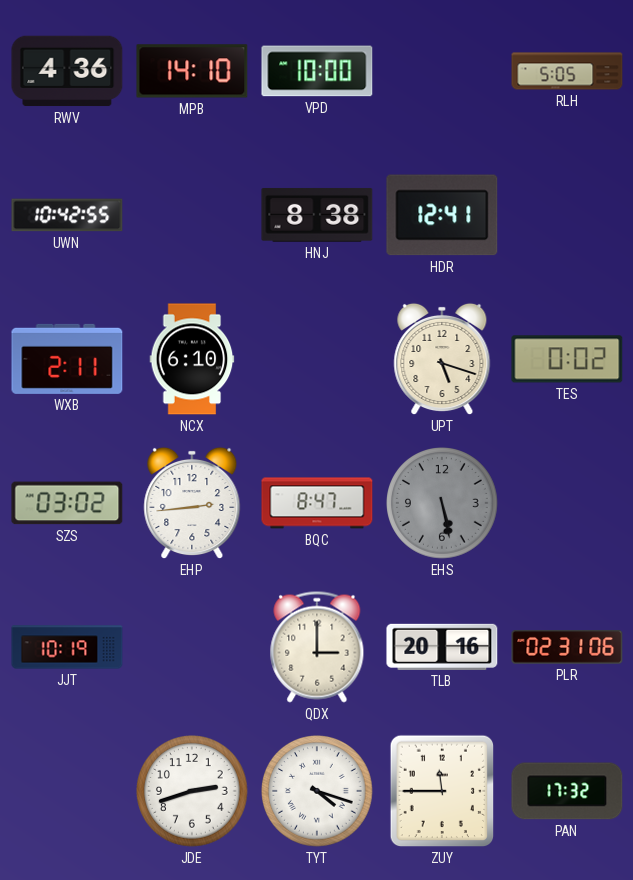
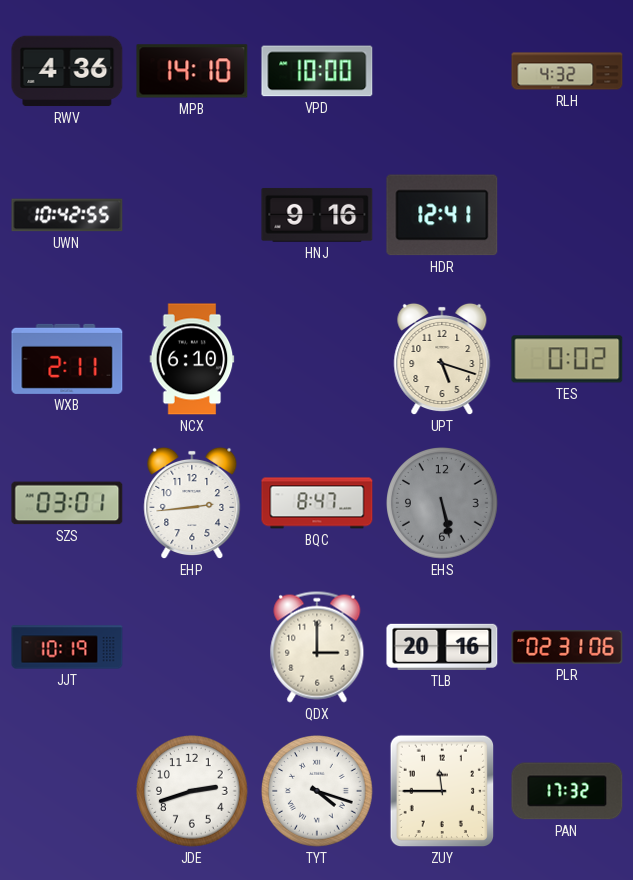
RLH: 5:05 -> 4:32 (567, 71)
HNJ: 8:38 -> 9:16 (317, 215)
SZS: 03:02 -> 03:01 (67, 503)
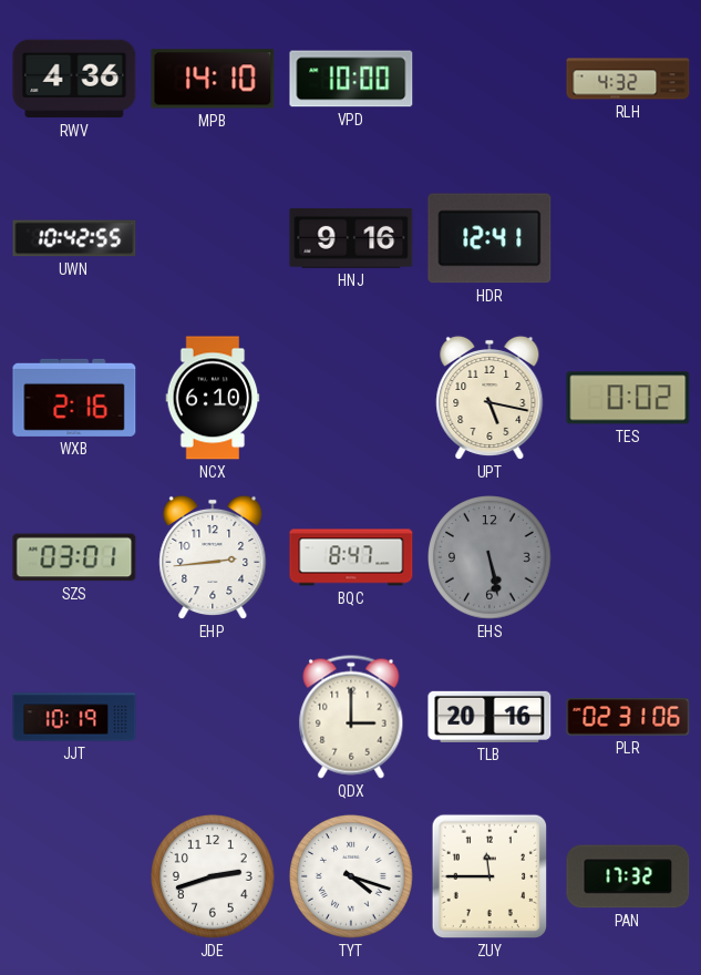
WXB: 2:11 -> 2:16 (74, 398)
UPT: 5:18 -> 5:17 (489, 398)
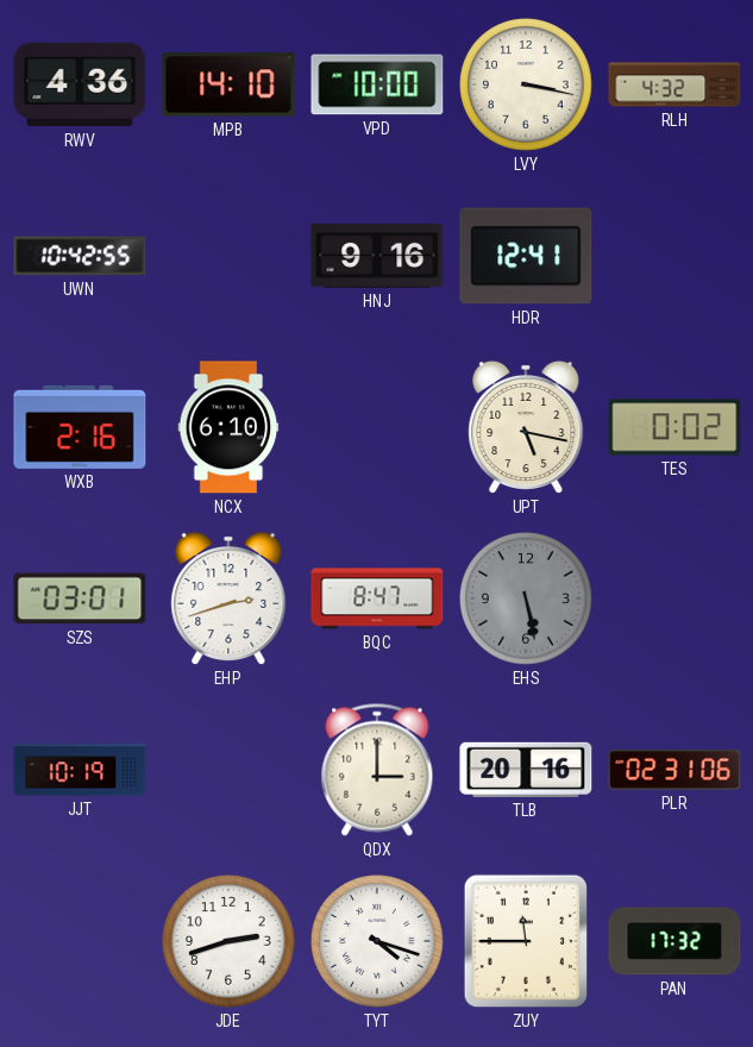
LVY: none -> 3:17 (527, 86)
EHP: 2:44 -> 2:42 (228, 598)
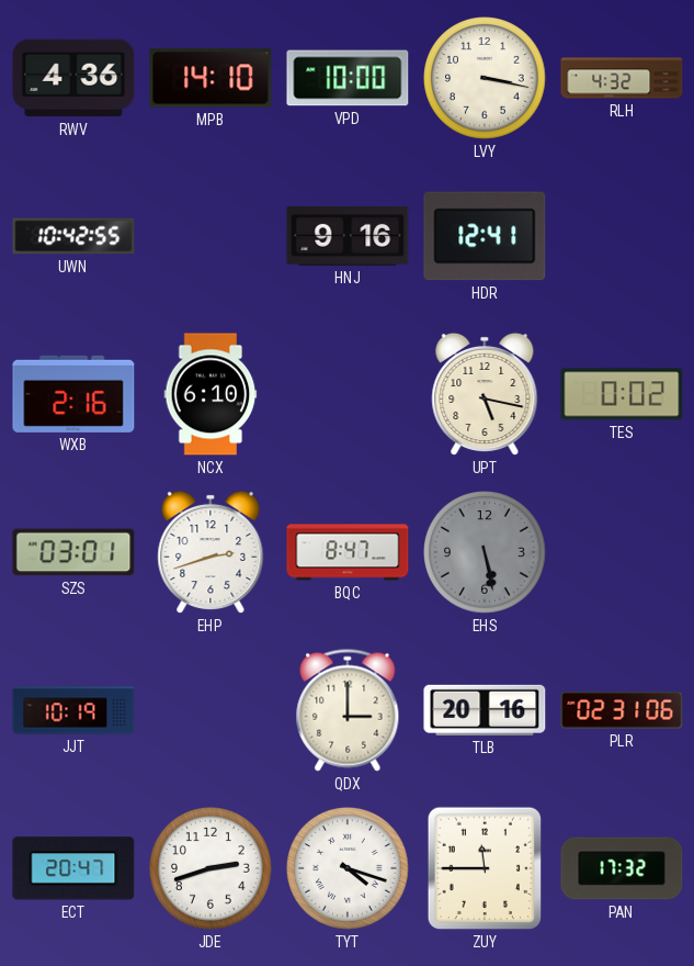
ECT: none -> 20:47 (73, 868)
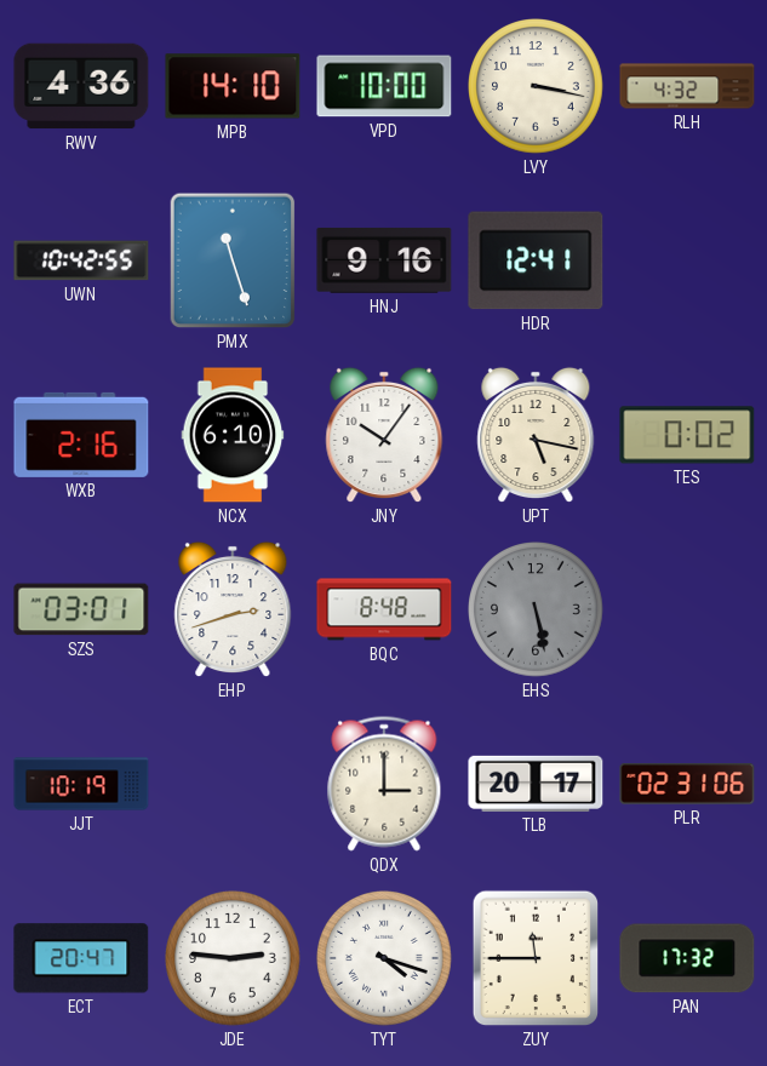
PMX: none -> 11:27 (233, 260)
JNY: none -> 10:06 (384, 435)
BQC: 8:47 -> 8:48 (384, 609)
TLB: 20:16 -> 20:17 (536, 784)
JDE: 2:42 -> 2:46 (234, 959)
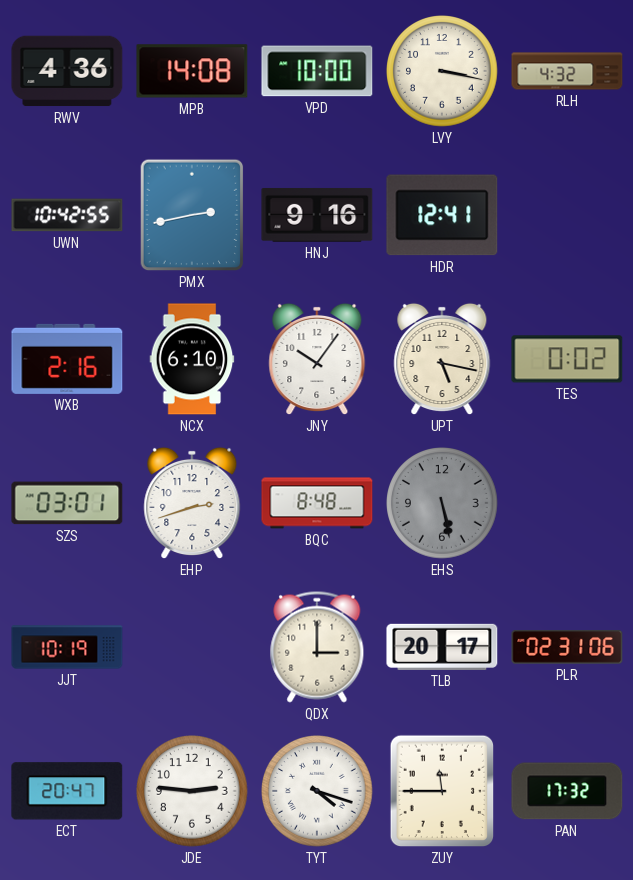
MPB: 14:10 -> 14:08 (192, 71)
PMX: 11:27 -> 2:43 (192, 215)
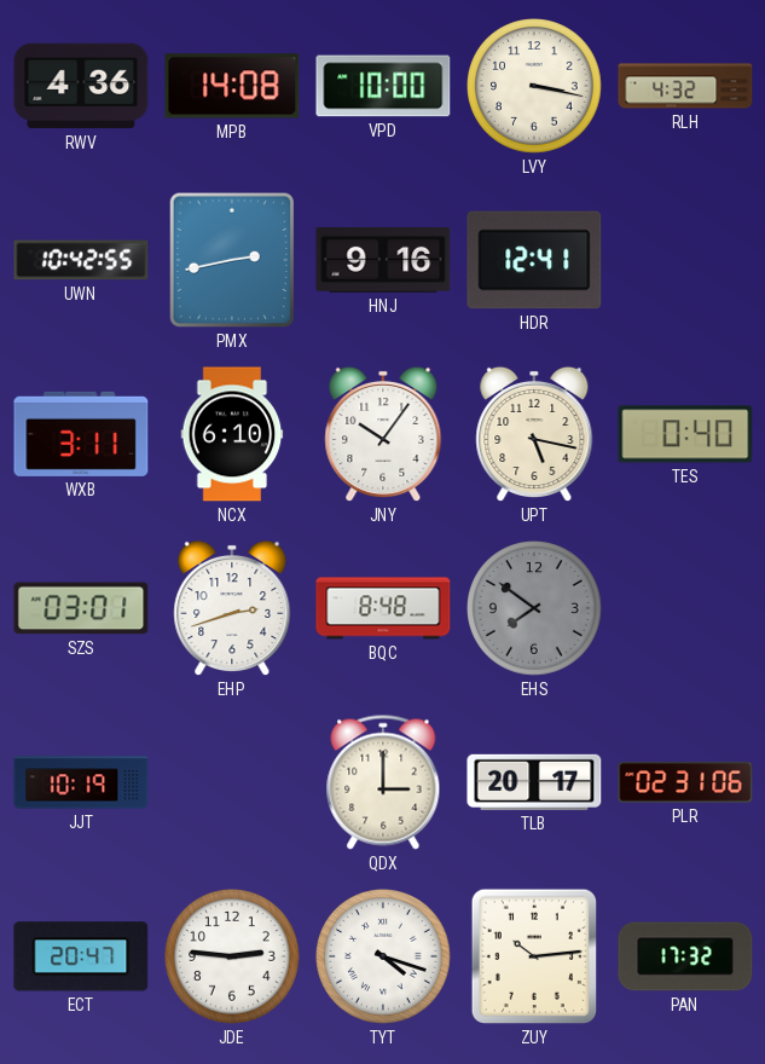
WXB: 2:16 -> 3:11 (81, 434)
TES: 0:02 -> 0:40 (685, 434)
EHS: 5:28 -> 7:51 (535, 609)
ZUY: 11:45 -> 10:14 (534, 956)
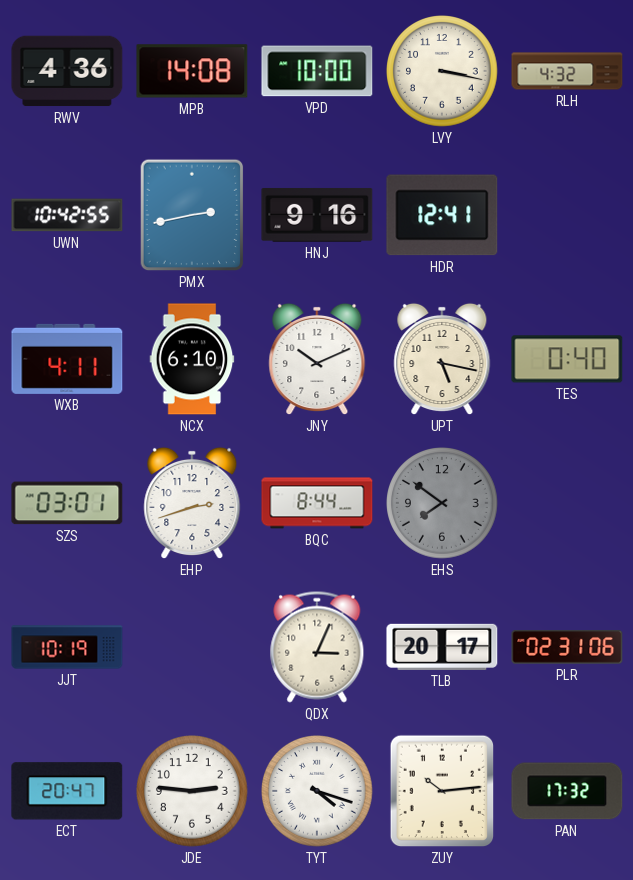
WXB: 3:11 -> 4:11 (67, 359)
JNY: 10:06 -> 10:11 (317, 359)
BQC: 8:48 -> 8:44 (317, 503)
QDX: 3:00 -> 3:04 (317, 647)
